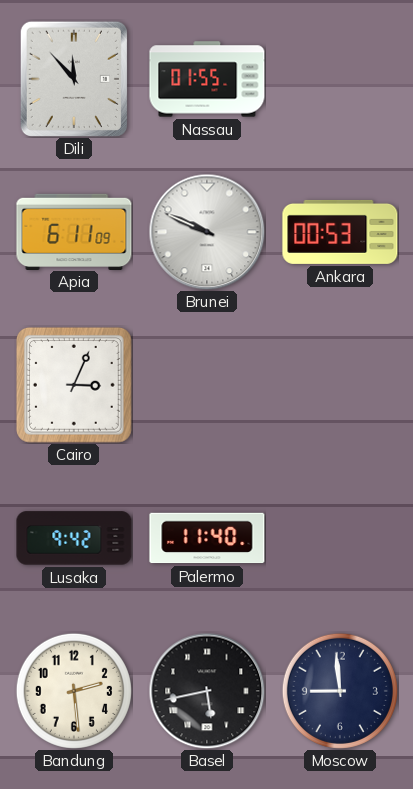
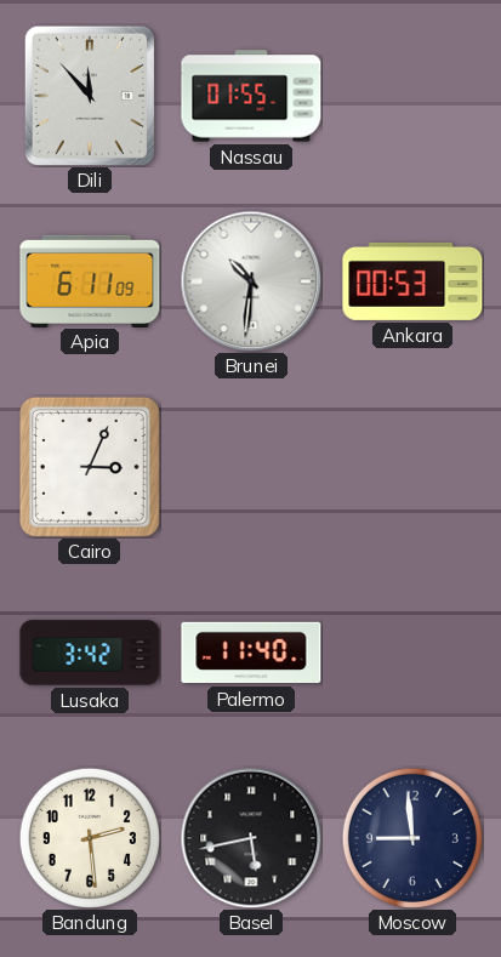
Brunei: 9:49 -> 10:31 (251, 281)
Lusaka: 9:42 -> 3:42 (90, 653)
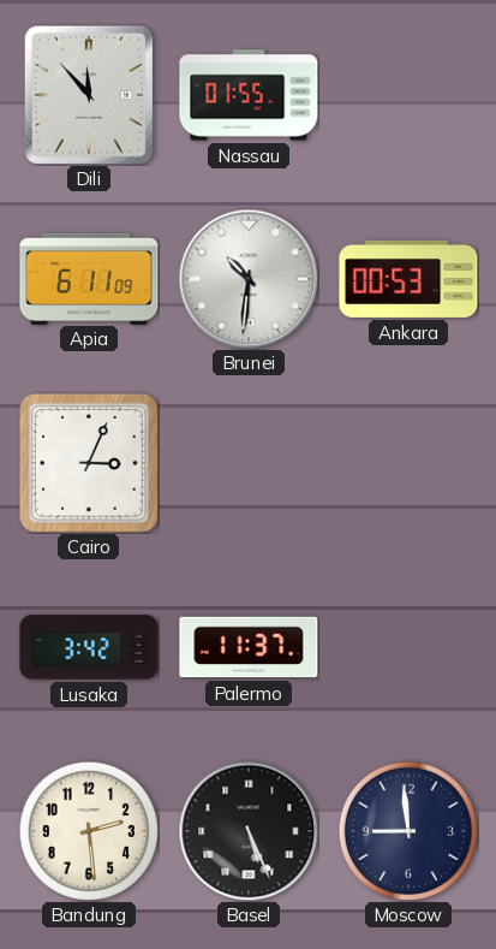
Palermo: 11:40 -> 11:37 (249, 647)
Basel: 5:43 -> 5:26 (249, 831)
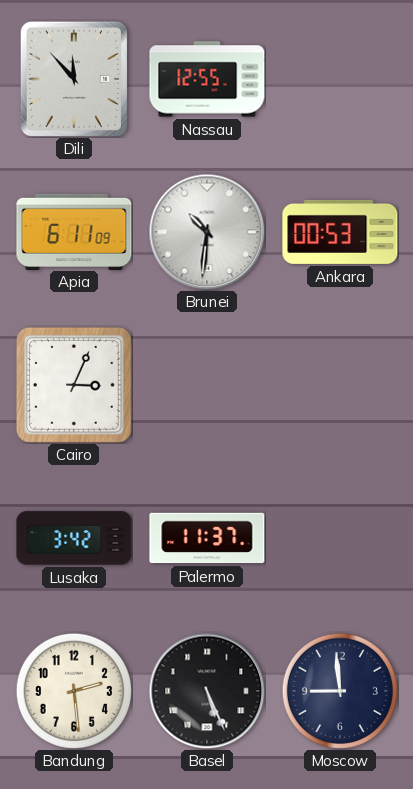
Nassau: 01:55 -> 12:55 (207, 79)
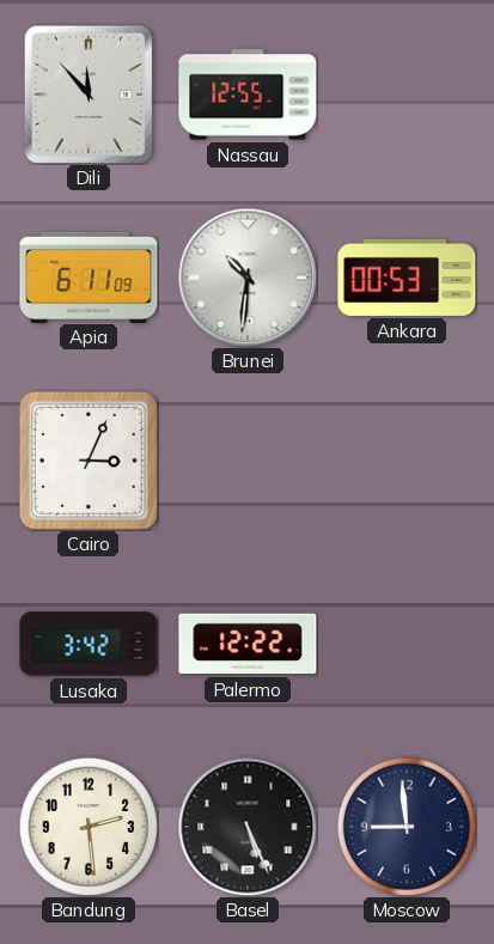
Palermo: 11:37 -> 12:22 (248, 644)
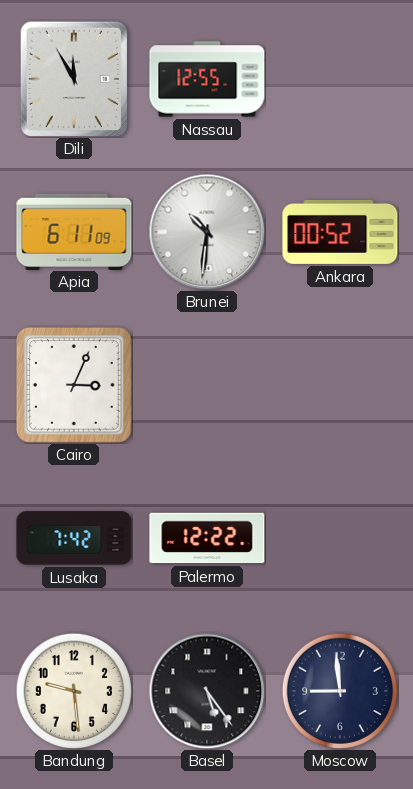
Dili: 11:53 -> 11:55 (74, 79)
Ankara: 00:53 -> 00:52 (340, 232)
Lusaka: 3:42 -> 7:42 (74, 538)
Bandung: 2:29 -> 9:29 (74, 691)
Basel: 5:26 -> 5:24 (207, 691)
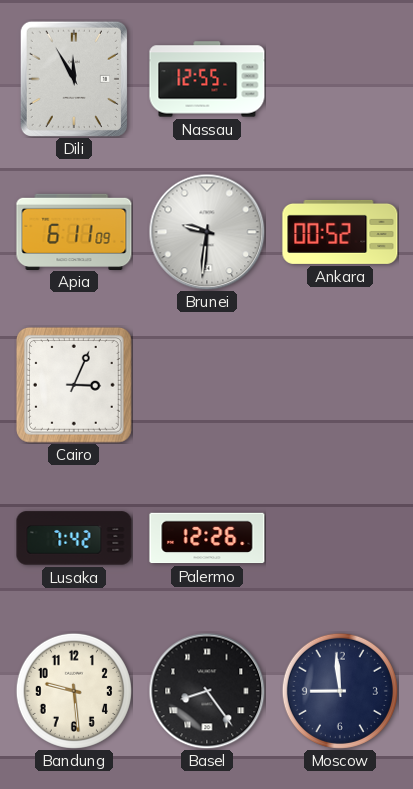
Brunei: 10:31 -> 9:31 (207, 232)
Palermo: 12:22 -> 12:26 (207, 538)
Basel: 5:24 -> 8:24 (207, 691)
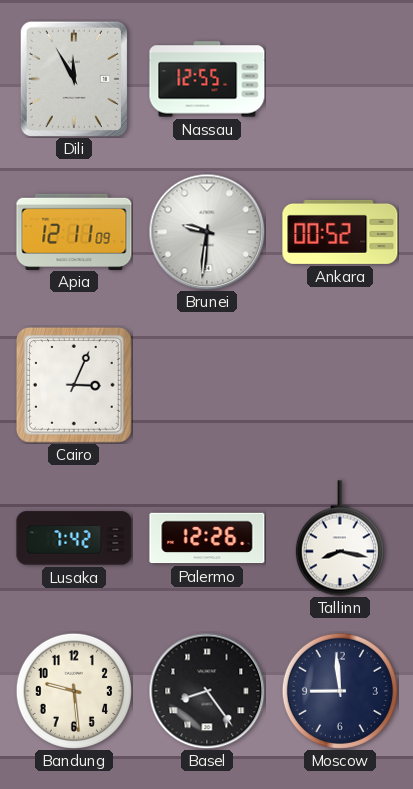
Apia: 6:11 -> 12:11 (74, 231)
Tallinn: none -> 8:17 (340, 538)
